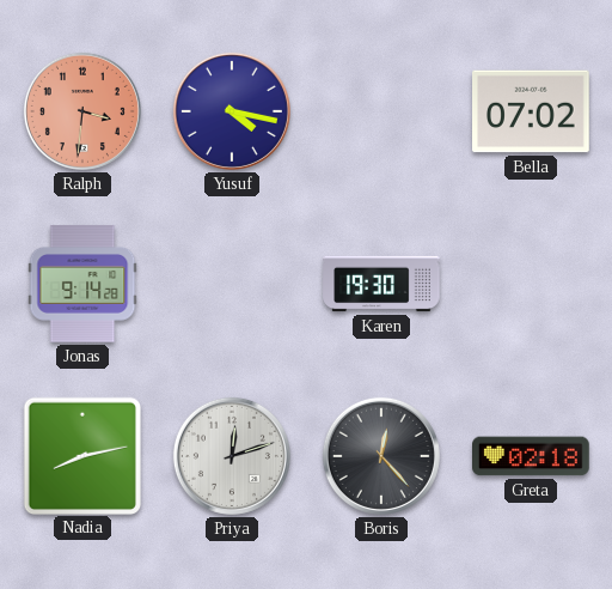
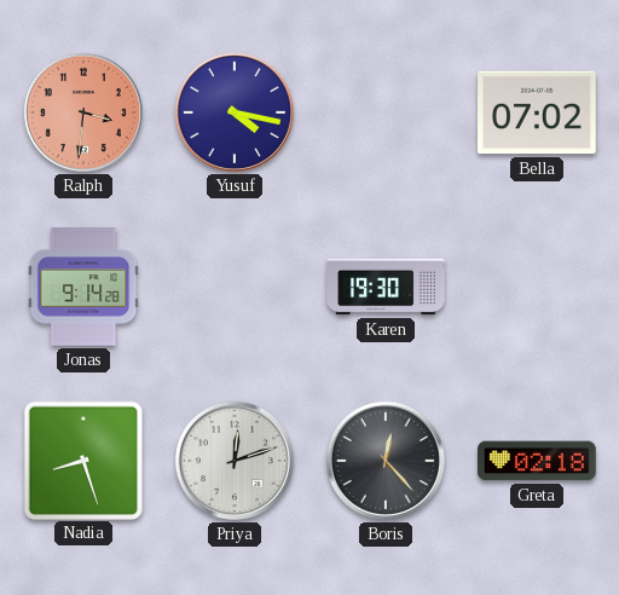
Nadia: 8:13 -> 8:27 (82, 460)
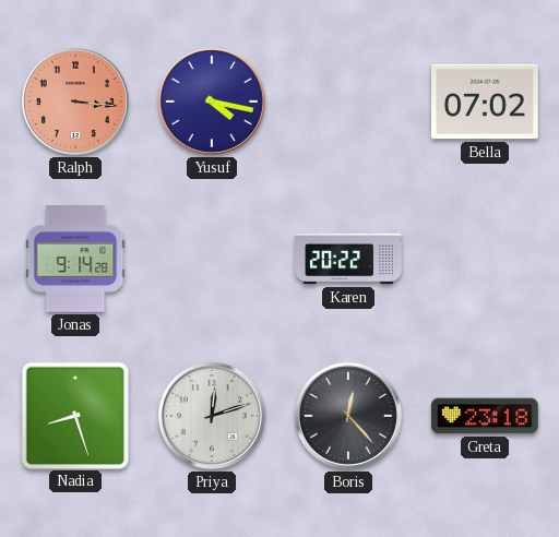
Ralph: 3:31 -> 3:16 (75, 102)
Karen: 19:30 -> 20:22 (348, 259)
Greta: 02:18 -> 23:18 (485, 416)
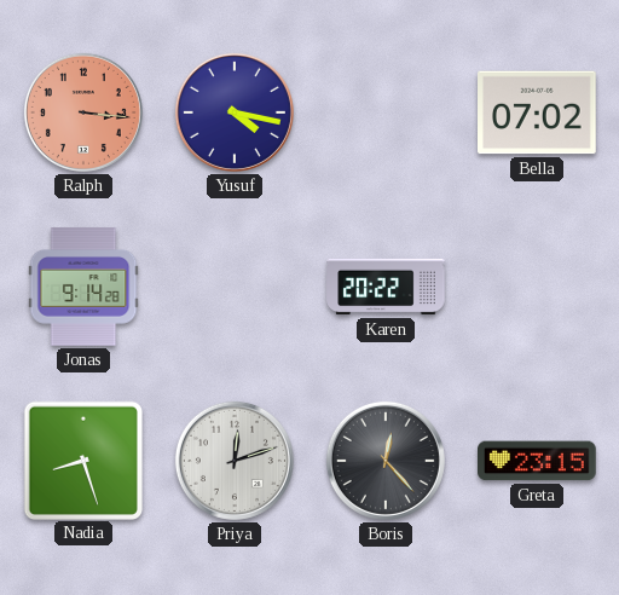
Greta: 23:18 -> 23:15 (537, 461)
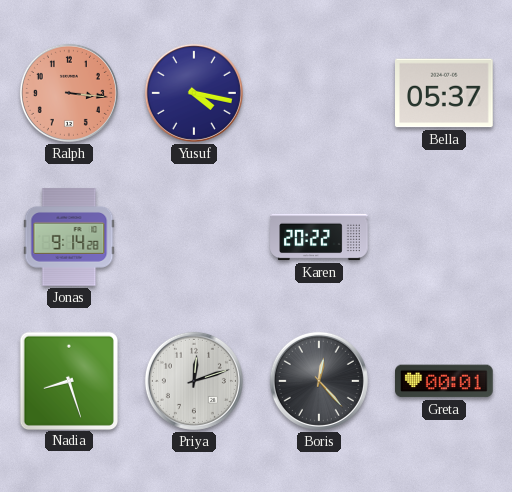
Bella: 07:02 -> 05:37 (444, 93)
Greta: 23:15 -> 00:01 (444, 381)
